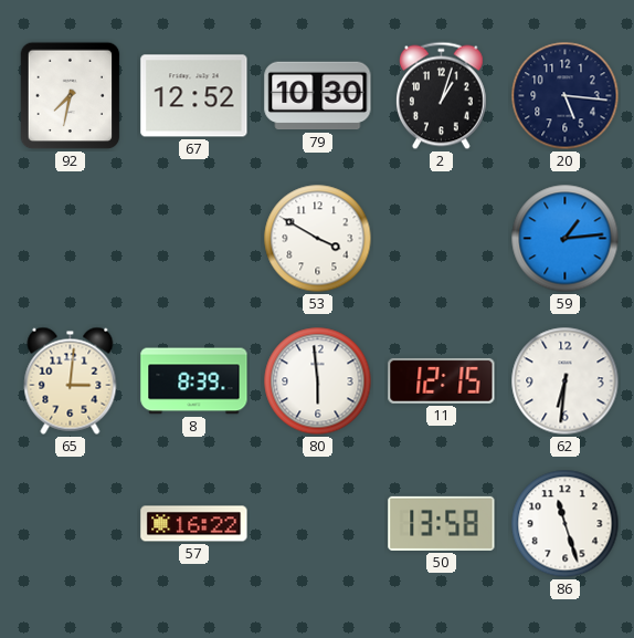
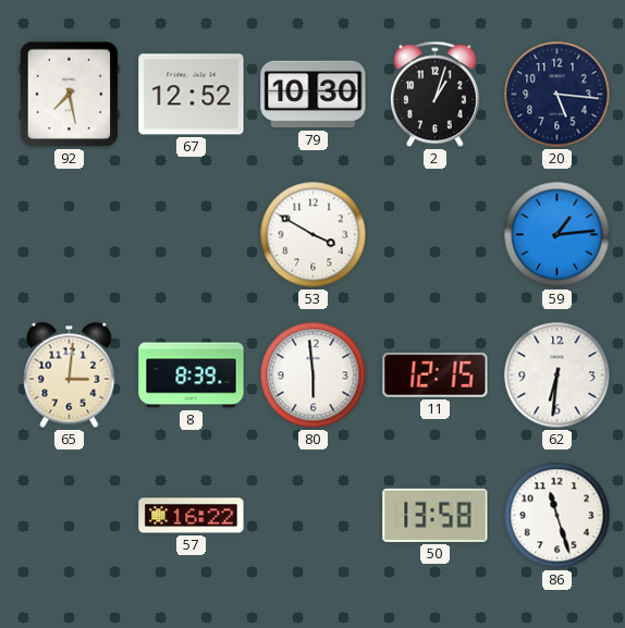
92: 7:32 -> 7:28 (70, 95)
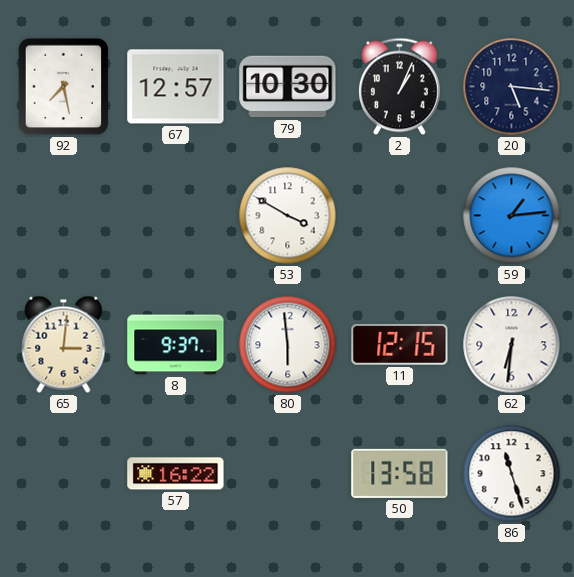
67: 12:52 -> 12:57 (176, 87)
2: 1:03 -> 1:04 (400, 87)
8: 8:39 -> 9:37 (176, 345)
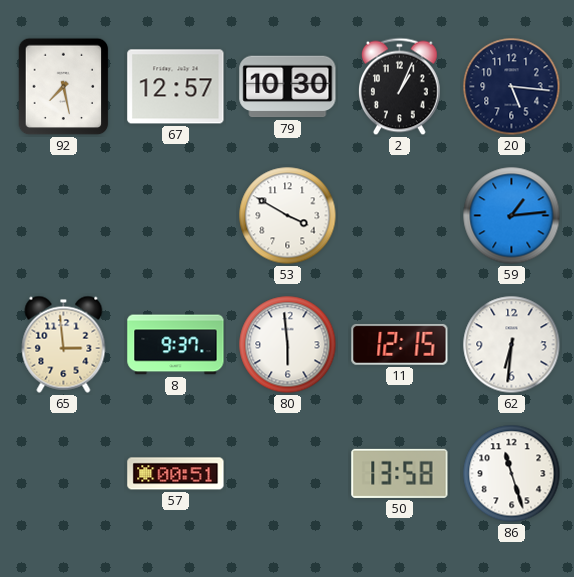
65: 3:01 -> 2:59 (64, 344)
57: 16:22 -> 00:51 (176, 474)
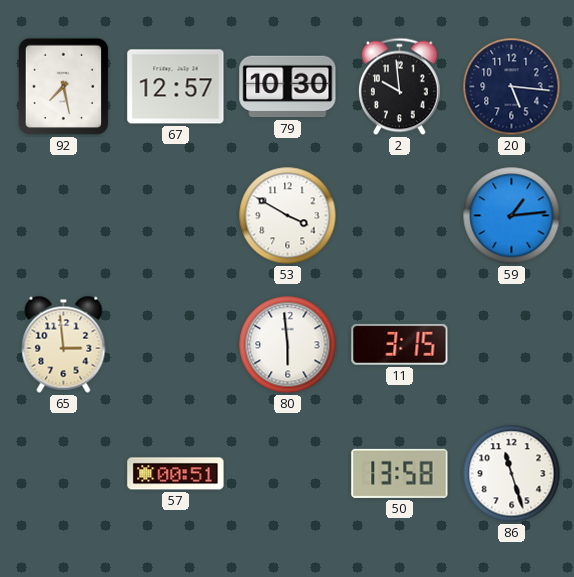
2: 1:04 -> 9:59 (400, 87)
8: 9:37 -> none (176, 345)
11: 12:15 -> 3:15 (400, 344)
62: 6:31 -> none (512, 345)
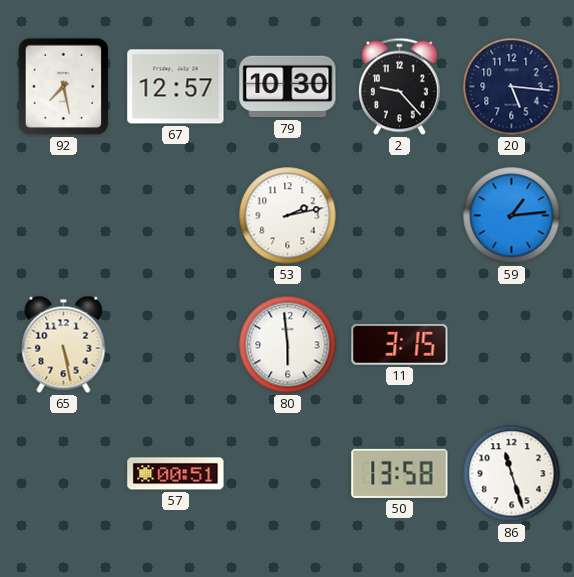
2: 9:59 -> 9:23 (400, 87)
53: 3:50 -> 2:13 (288, 216)
65: 2:59 -> 5:28 (64, 344)
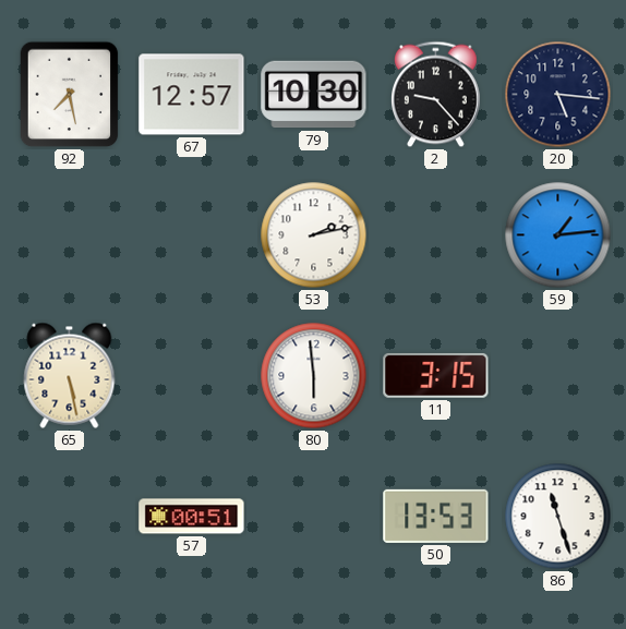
50: 13:58 -> 13:53 (436, 516)
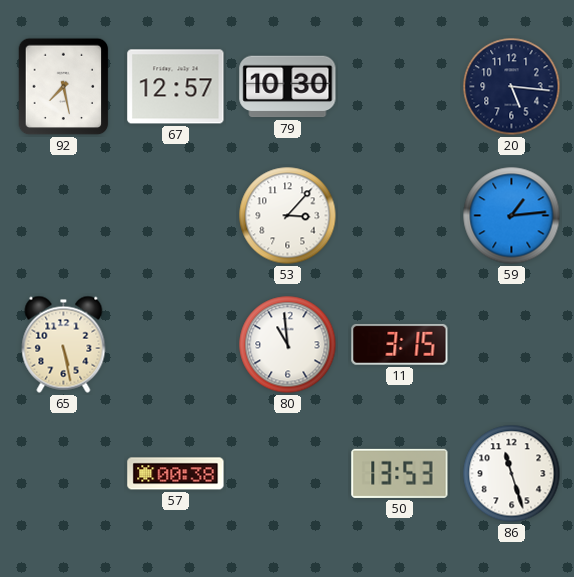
2: 9:23 -> none (436, 95)
53: 2:13 -> 3:07 (288, 216)
80: 5:59 -> 10:59 (288, 345)
57: 00:51 -> 00:38 (176, 474)
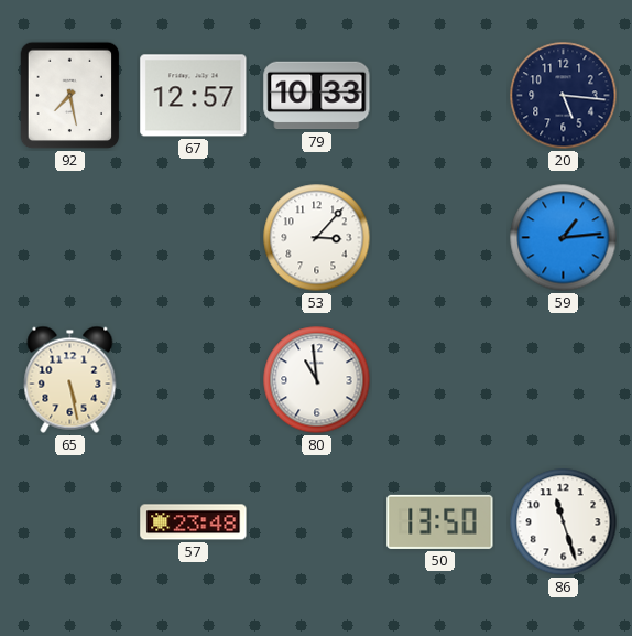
79: 10:30 -> 10:33 (317, 96)
11: 3:15 -> none (400, 344)
57: 00:38 -> 23:48 (194, 522)
50: 13:53 -> 13:50 (440, 521)
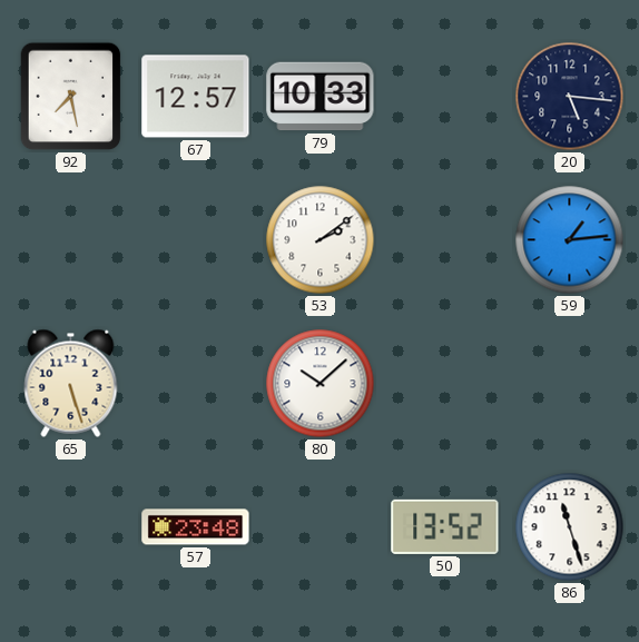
53: 3:07 -> 2:09 (321, 240)
65: 5:28 -> 5:27 (71, 383)
80: 10:59 -> 10:08 (321, 384)
50: 13:50 -> 13:52 (445, 526)
